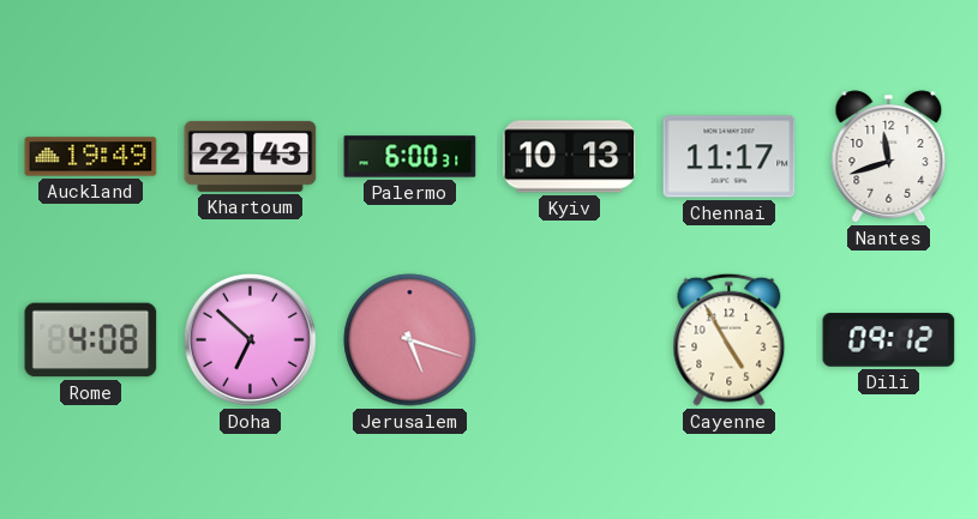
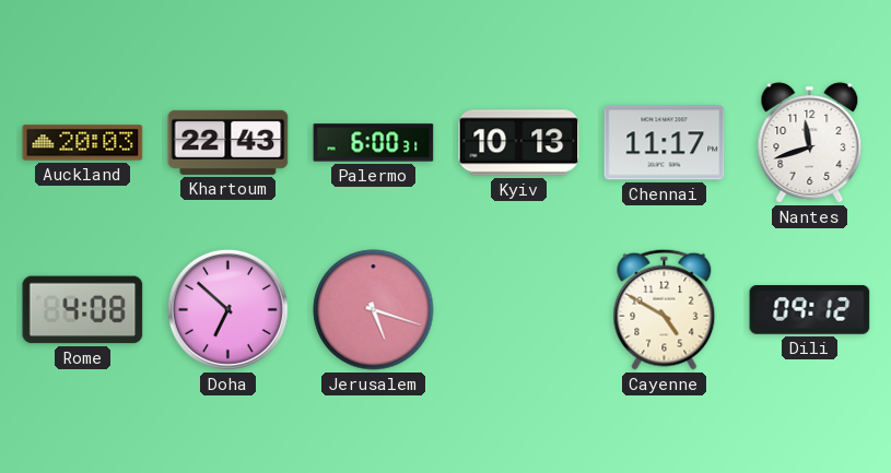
Auckland: 19:49 -> 20:03 (83, 143)
Cayenne: 4:55 -> 4:50 (665, 309)
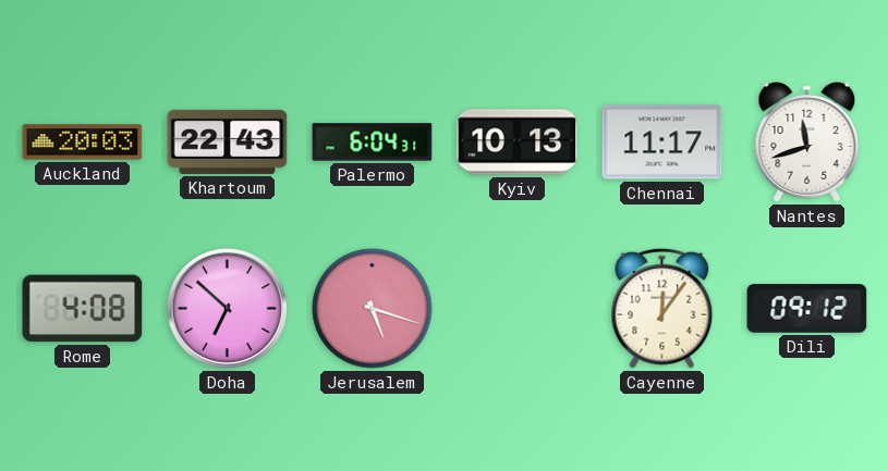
Palermo: 6:00 -> 6:04 (373, 142)
Cayenne: 4:50 -> 12:06 (662, 308)
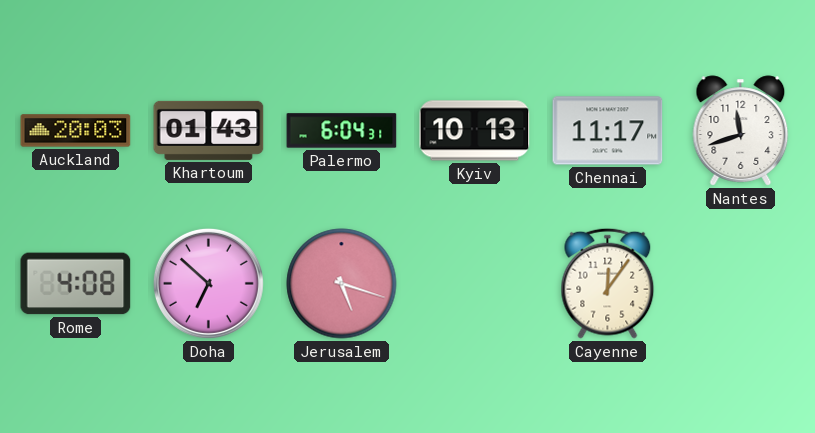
Khartoum: 22:43 -> 01:43 (209, 130)
Dili: 09:12 -> none (807, 309)
